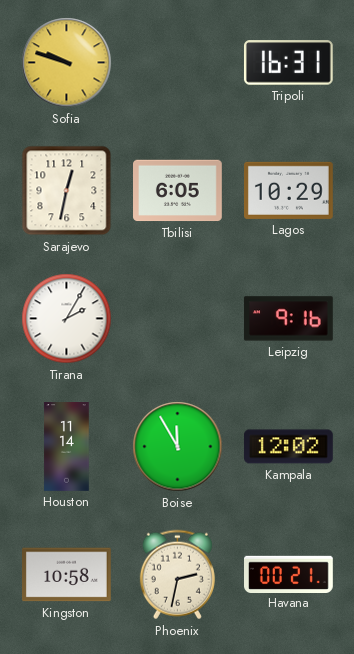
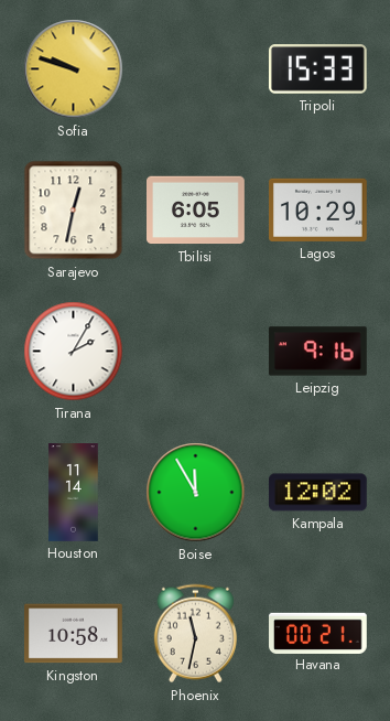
Tripoli: 16:31 -> 15:33 (317, 69)
Phoenix: 2:32 -> 11:32 (195, 634)
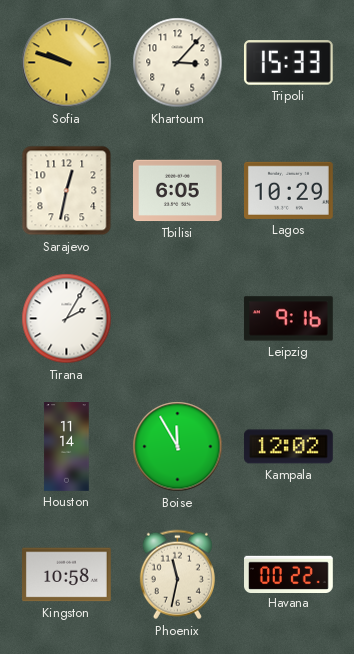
Khartoum: none -> 3:07 (178, 63)
Havana: 00:21 -> 00:22 (289, 574)
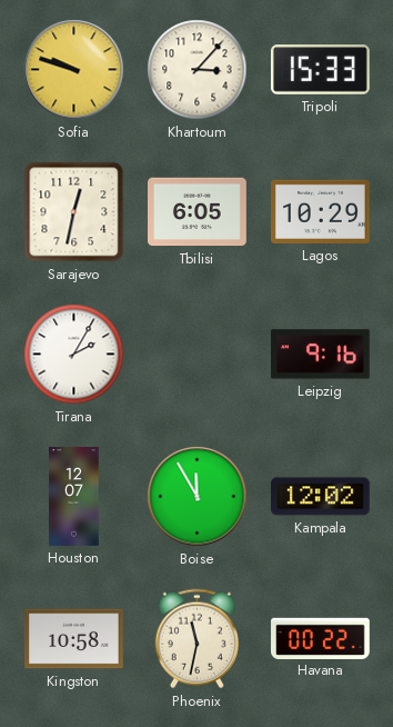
Houston: 11:14 -> 12:07 (74, 497)
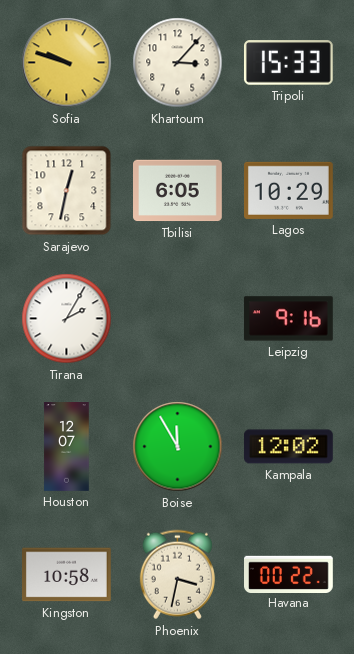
Phoenix: 11:32 -> 3:32 (177, 575)
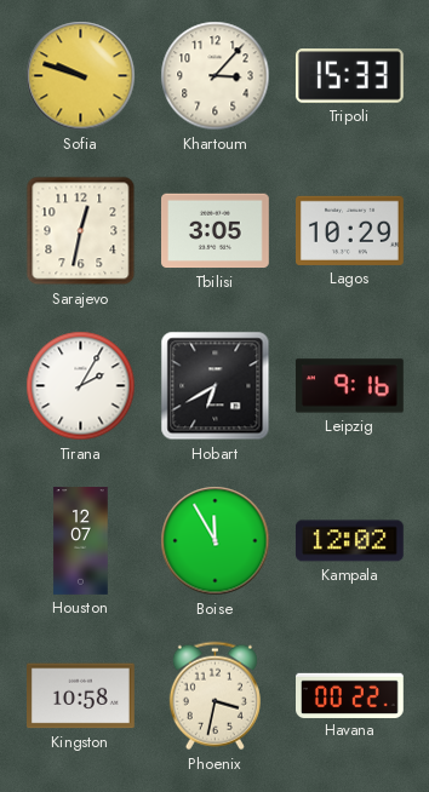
Tbilisi: 6:05 -> 3:05 (216, 231)
Hobart: none -> 6:40 (216, 386)
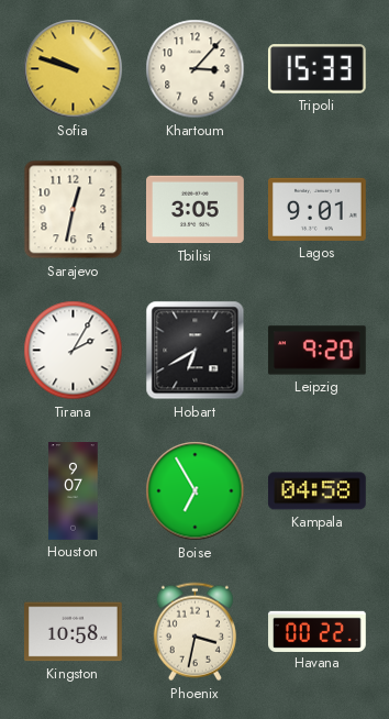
Lagos: 10:29 -> 9:01 (318, 209)
Leipzig: 9:16 -> 9:20 (316, 351)
Houston: 12:07 -> 9:07 (74, 491)
Boise: 11:55 -> 6:55 (196, 491)
Kampala: 12:02 -> 04:58 (316, 491)
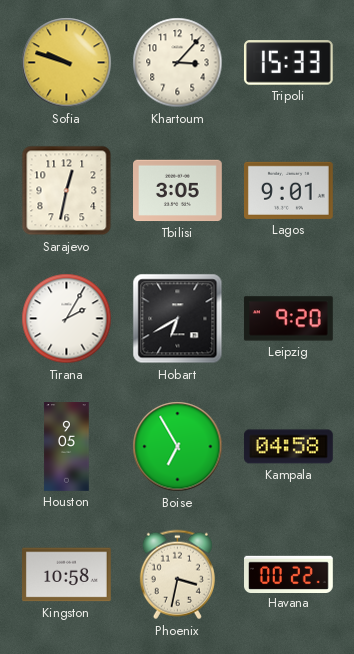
Houston: 9:07 -> 9:05 (67, 447)
